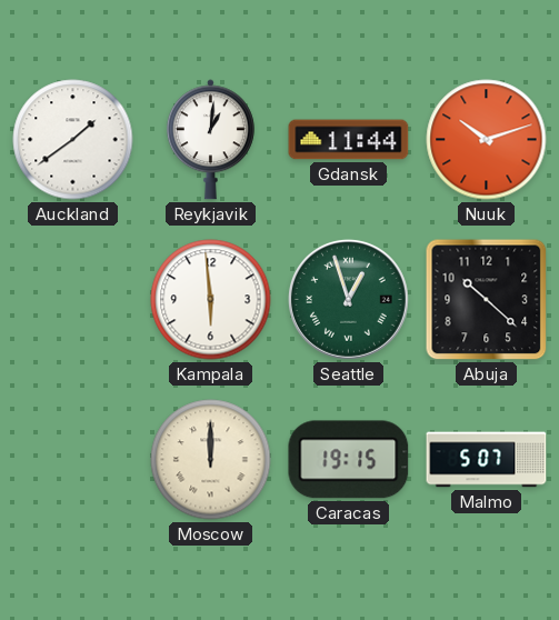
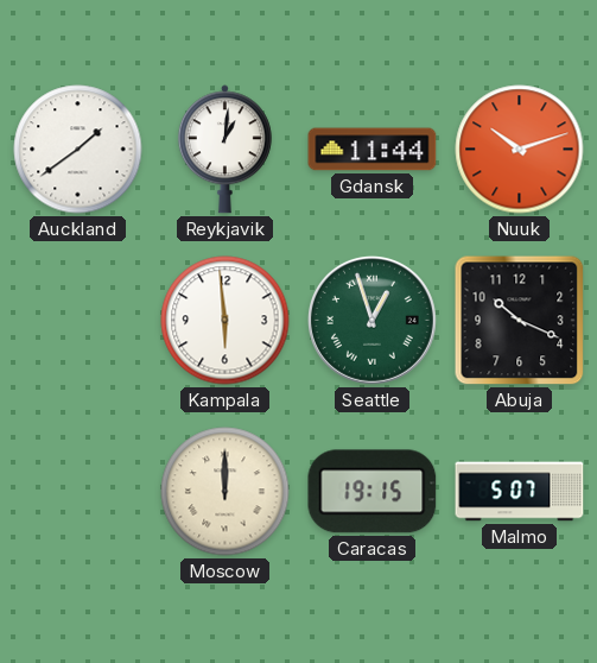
Abuja: 10:22 -> 10:19 (520, 321)
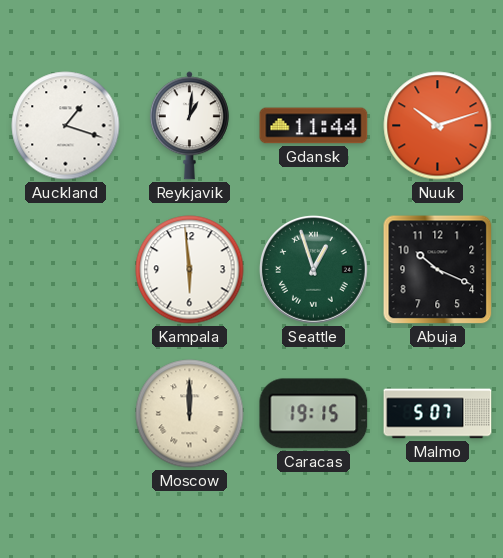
Auckland: 1:39 -> 1:18 (66, 126)
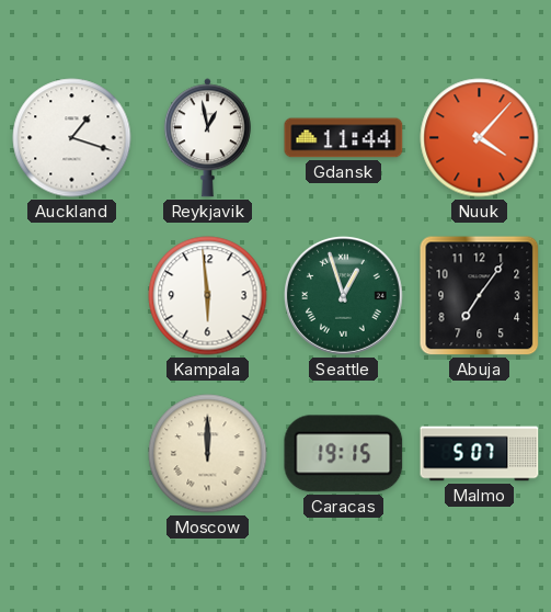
Reykjavik: 1:01 -> 12:58 (207, 138)
Nuuk: 10:12 -> 4:07 (480, 138)
Abuja: 10:19 -> 7:06 (480, 296)
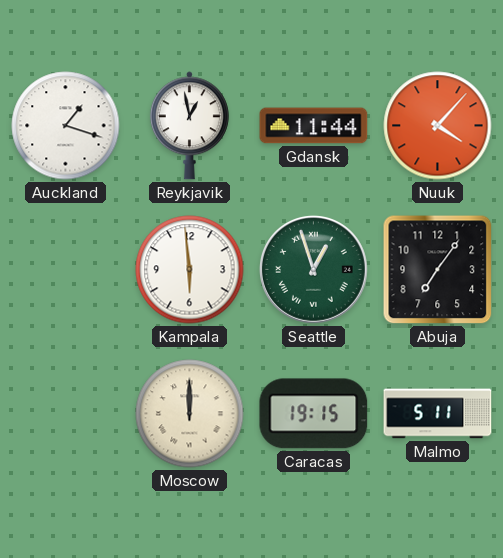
Malmo: 5:07 -> 5:11 (438, 414)
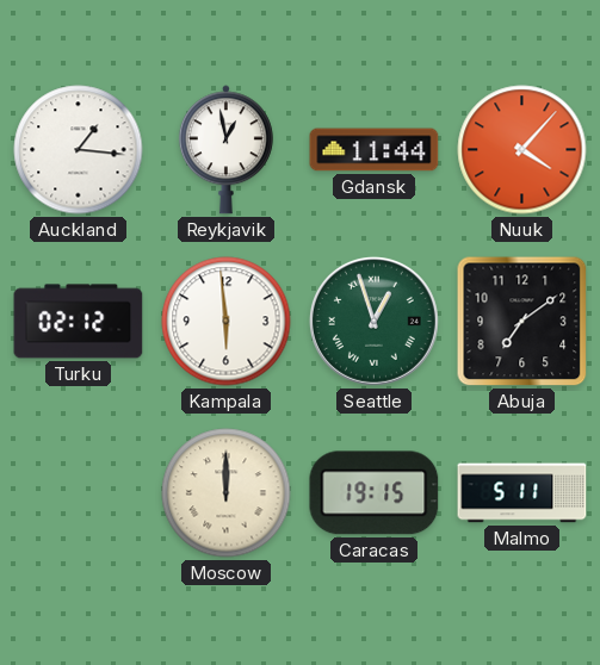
Auckland: 1:18 -> 1:16 (79, 150)
Turku: none -> 02:12 (79, 322)
Abuja: 7:06 -> 7:09 (522, 322)
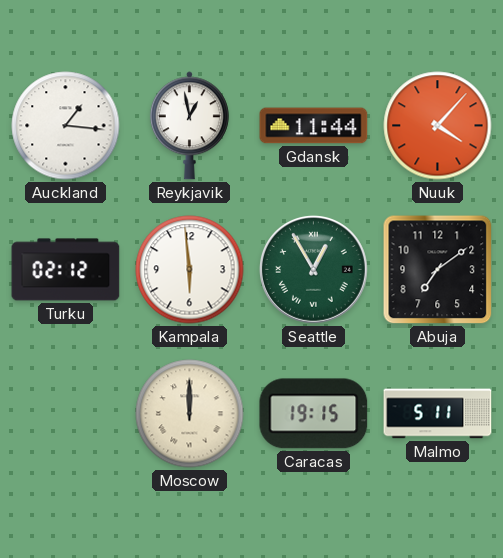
Seattle: 12:57 -> 12:55 (313, 269)
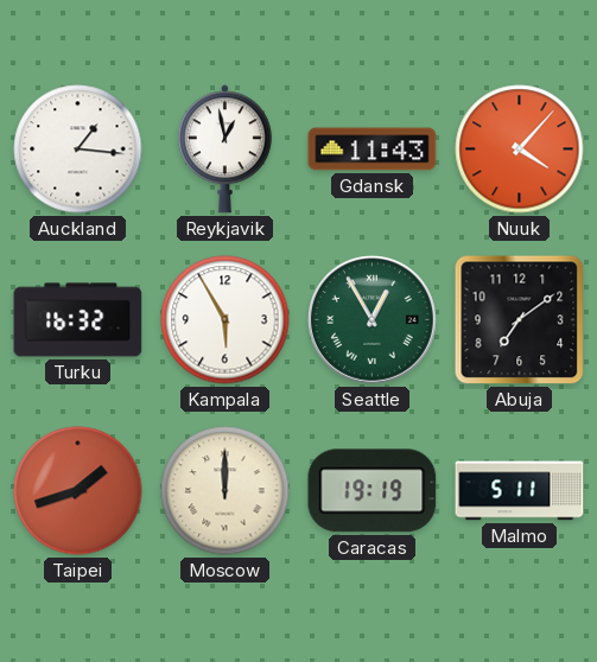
Gdansk: 11:44 -> 11:43 (373, 149)
Turku: 02:12 -> 16:32 (78, 320)
Kampala: 5:59 -> 5:55 (226, 320)
Taipei: none -> 1:42 (78, 491)
Caracas: 19:15 -> 19:19 (373, 491)
